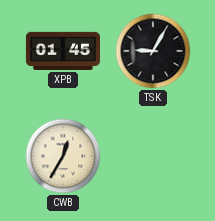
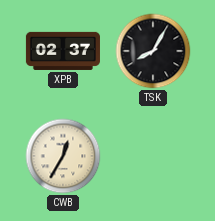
XPB: 01:45 -> 02:37 (63, 51)
TSK: 9:05 -> 8:05 (153, 51)
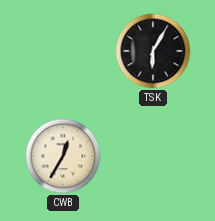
XPB: 02:37 -> none (63, 51)
TSK: 8:05 -> 6:05 (153, 51)
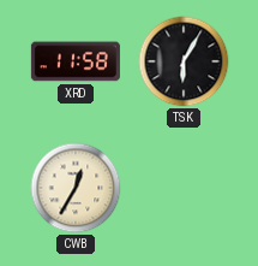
XRD: none -> 11:58 (76, 61)
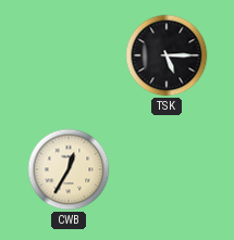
XRD: 11:58 -> none (76, 61)
TSK: 6:05 -> 5:15 (167, 55)
